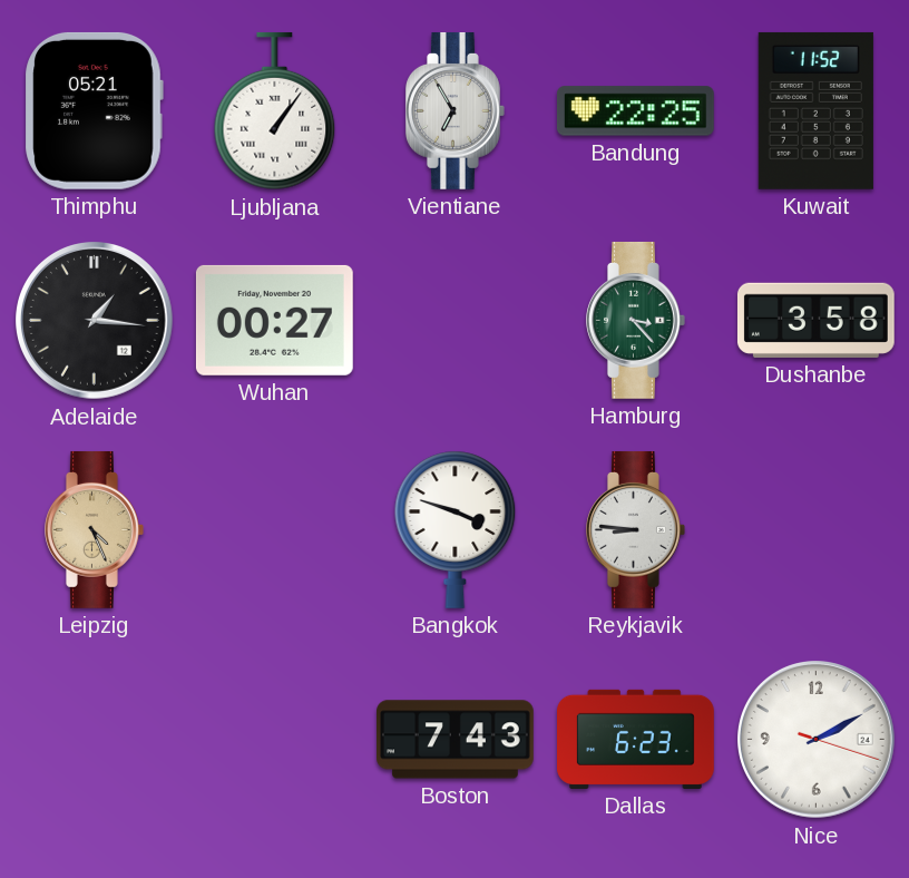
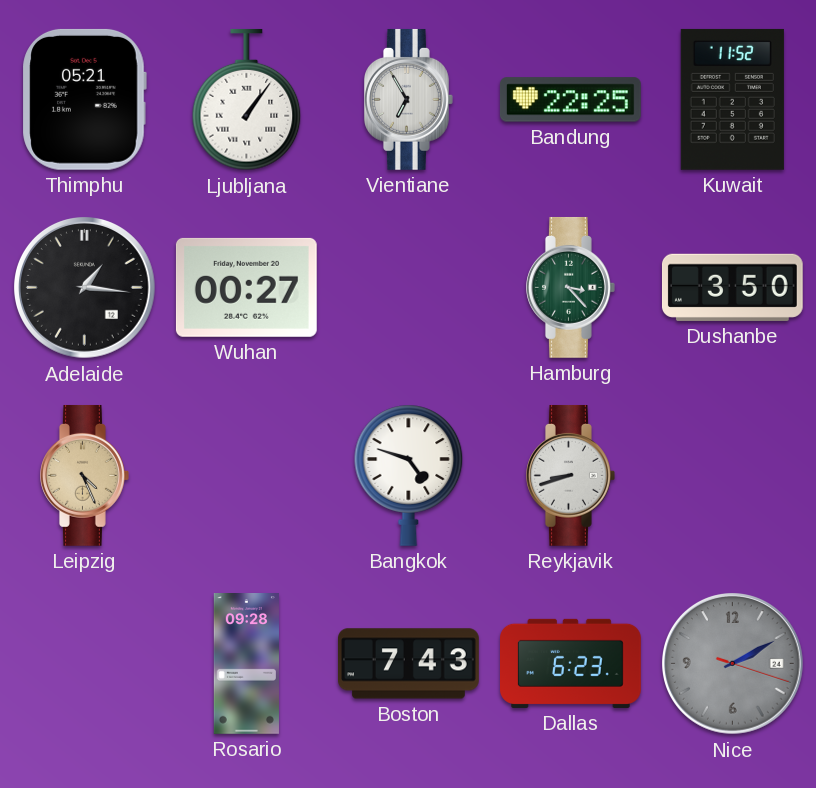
Dushanbe: 3:58 -> 3:50 (732, 287)
Bangkok: 3:48 -> 4:48 (409, 475)
Reykjavik: 8:46 -> 8:42 (571, 475)
Rosario: none -> 09:28 (246, 664)
Nice dial: white -> grey (733, 664)
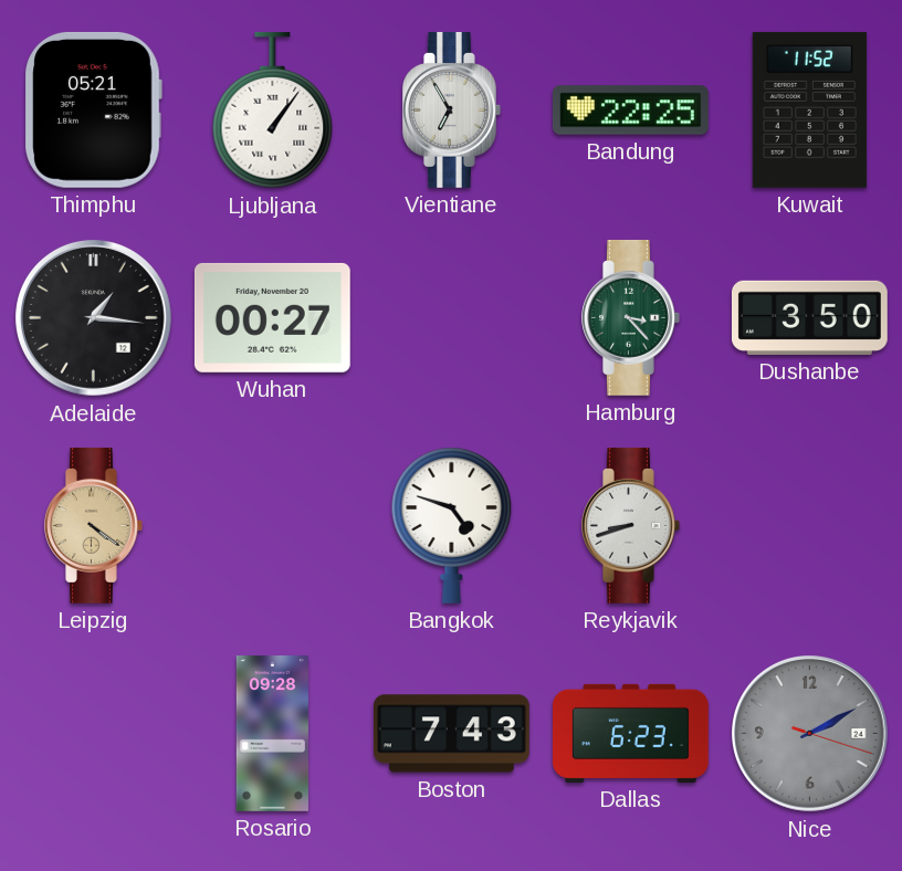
Leipzig: 4:26 -> 4:21 (94, 525)
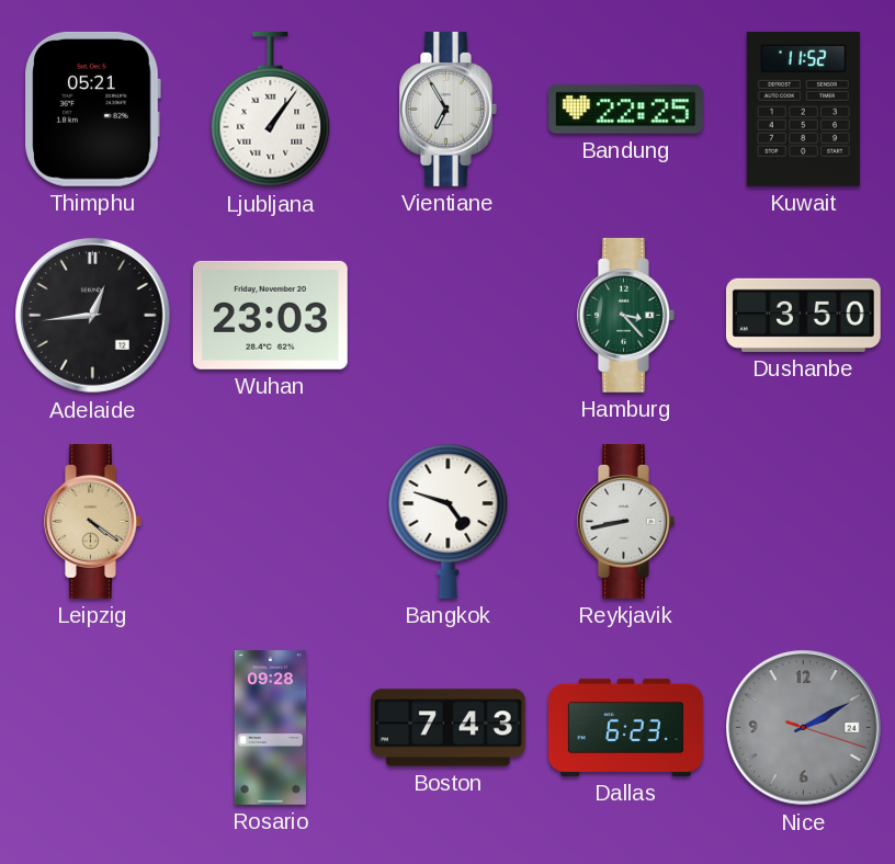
Adelaide: 1:16 -> 12:44 (93, 316)
Wuhan: 00:27 -> 23:03 (270, 315)
Reykjavik: 8:42 -> 8:43 (626, 521)
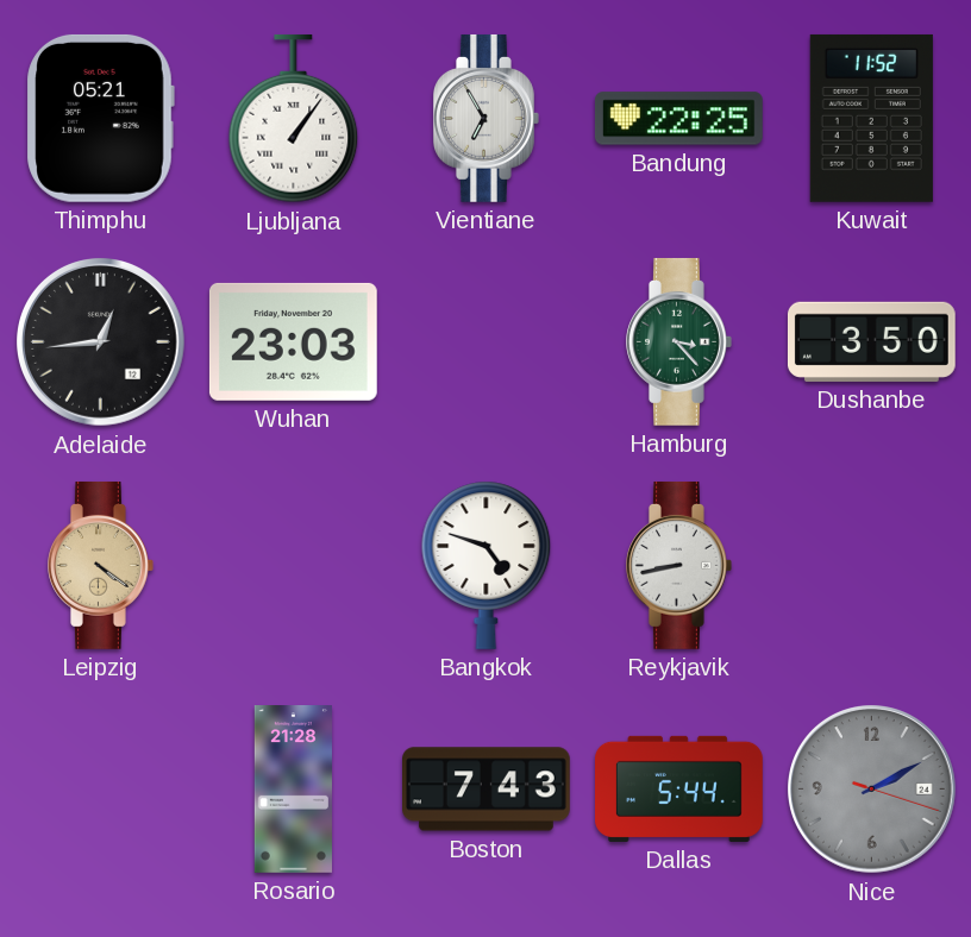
Rosario: 09:28 -> 21:28 (293, 790)
Dallas: 6:23 -> 5:44 (679, 788)
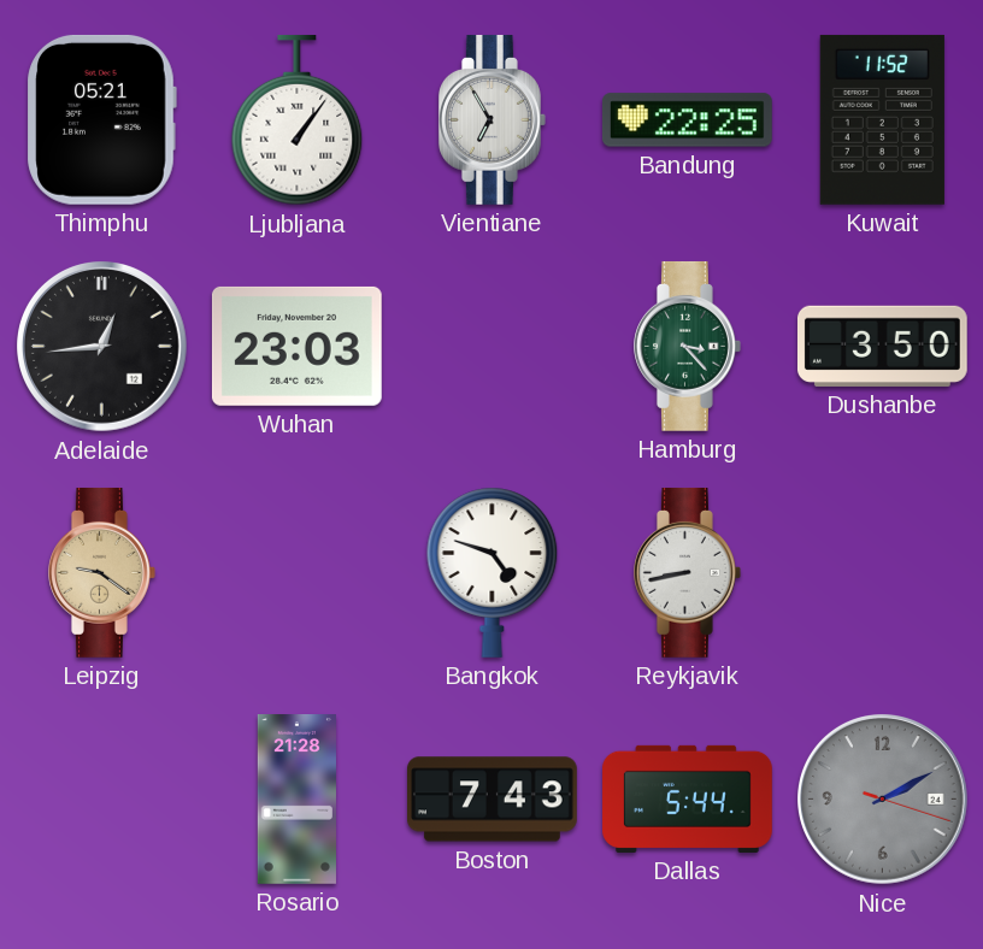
Leipzig: 4:21 -> 9:21 (102, 572)
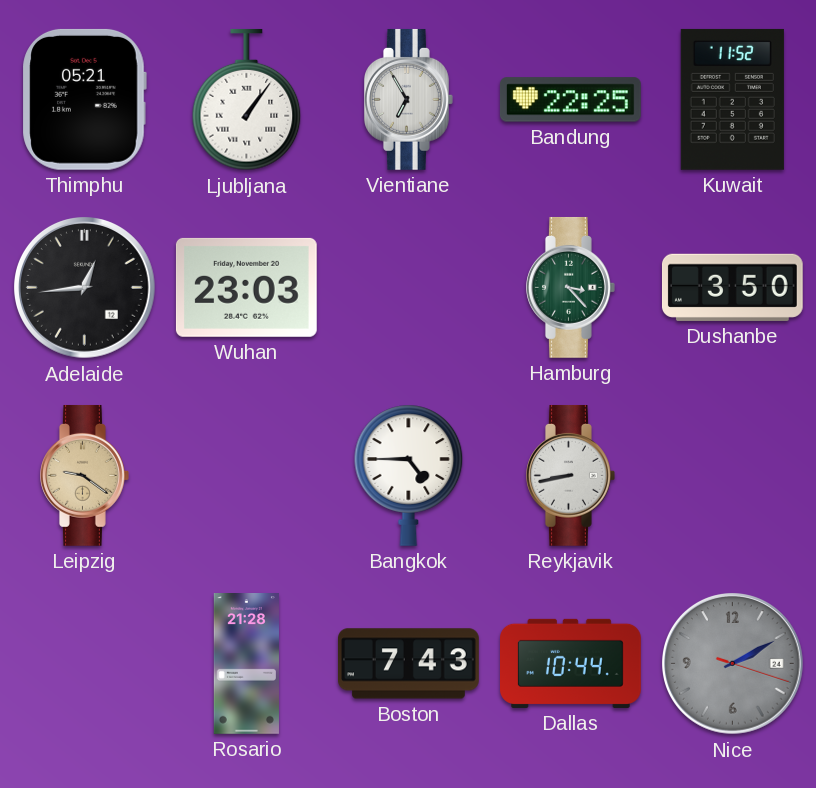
Bangkok: 4:48 -> 4:45 (409, 475)
Dallas: 5:44 -> 10:44 (571, 663)
